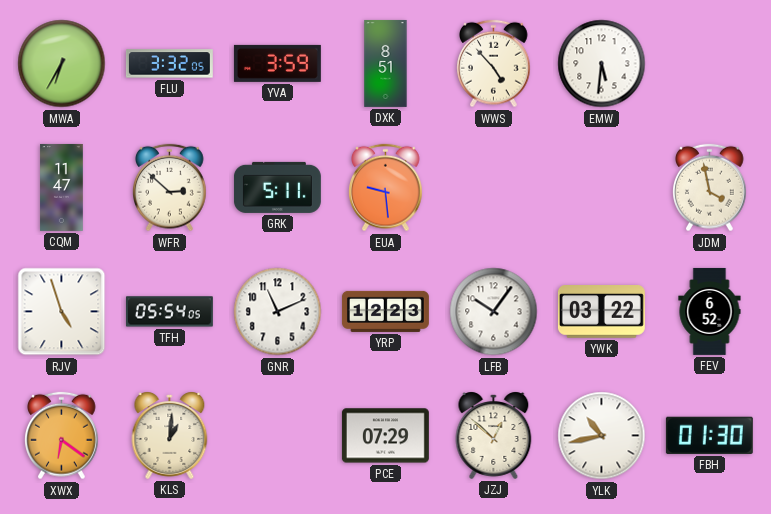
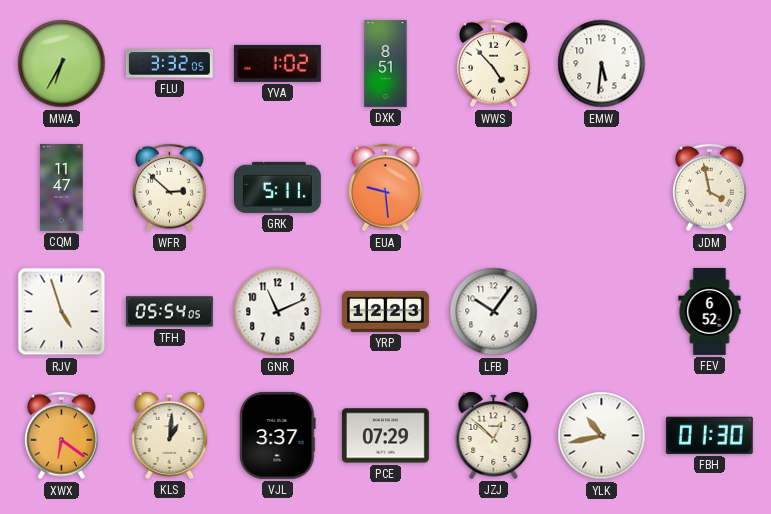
YVA: 3:59 -> 1:02 (277, 63)
YWK: 03:22 -> none (601, 312)
VJL: none -> 3:37 (278, 435)
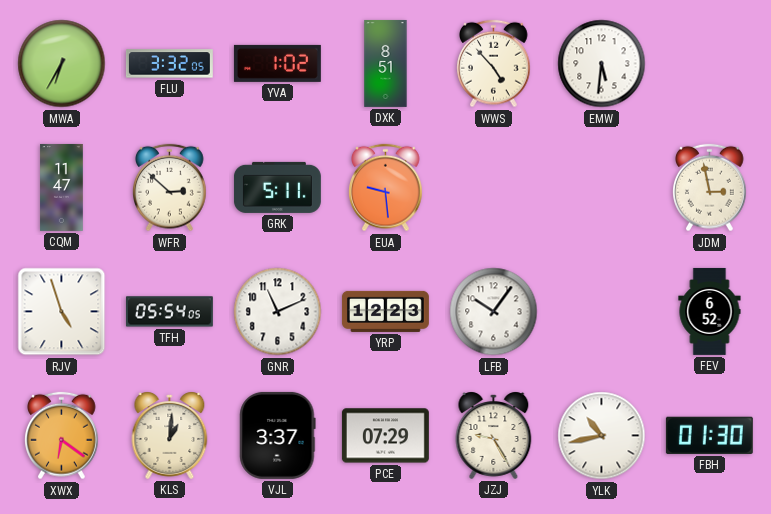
JDM: 3:58 -> 2:58 (710, 188)
JZJ: 12:52 -> 9:25 (494, 435)
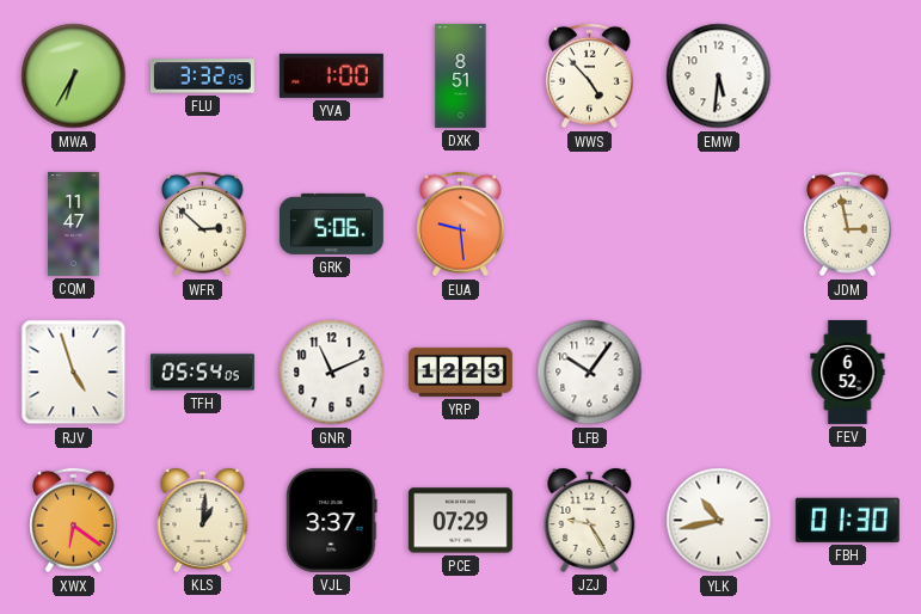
YVA: 1:02 -> 1:00 (331, 75)
GRK: 5:11 -> 5:06 (331, 223)
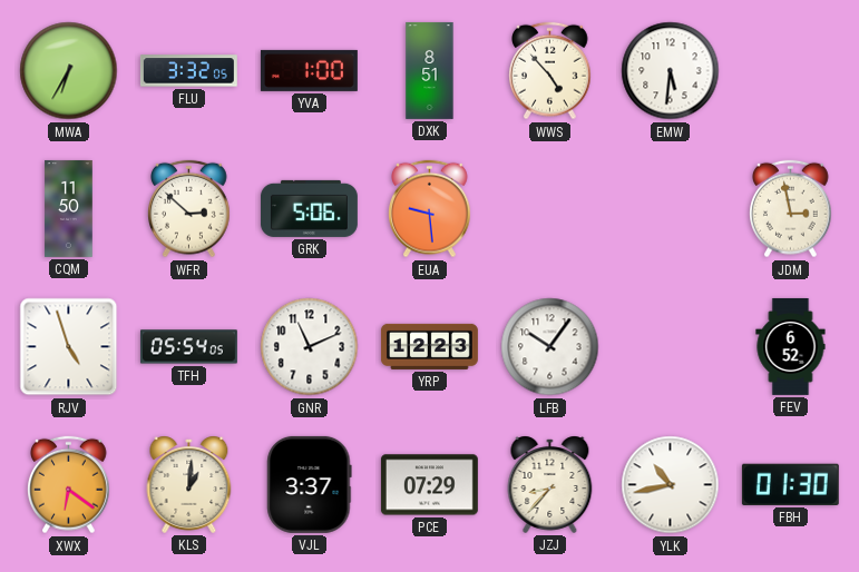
CQM: 11:47 -> 11:50 (69, 208)
JZJ: 9:25 -> 8:37 (550, 484)
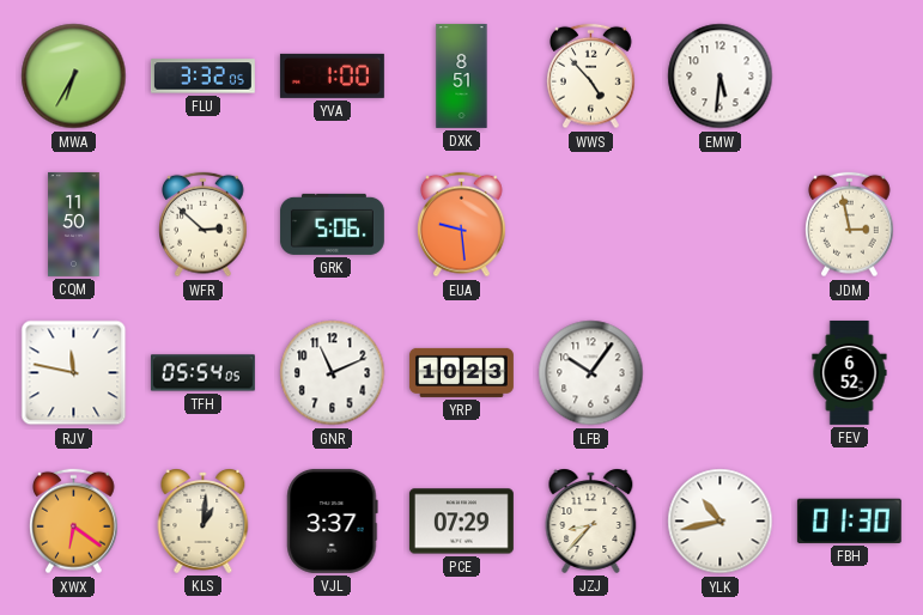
RJV: 4:57 -> 11:47 (74, 373)
YRP: 12:23 -> 10:23 (461, 372)
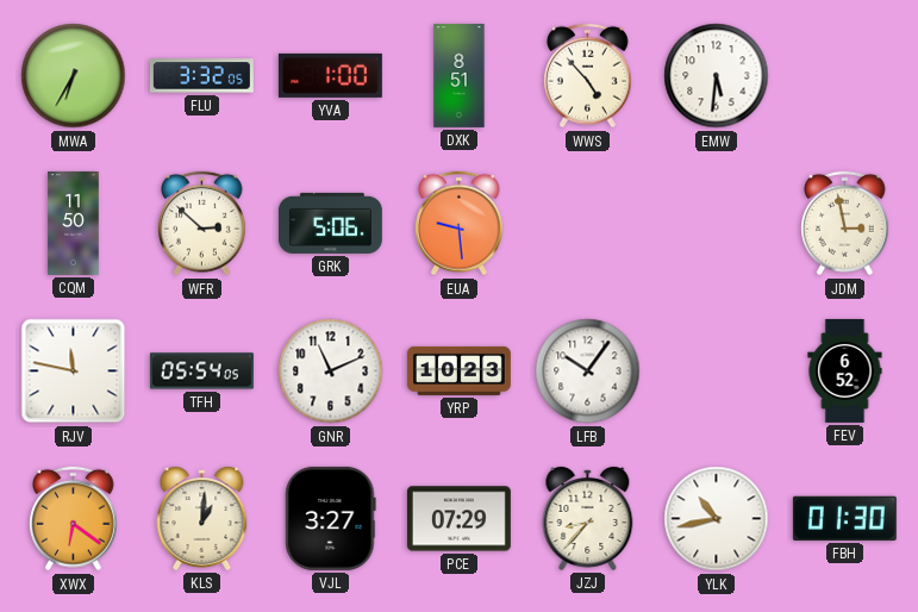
VJL: 3:37 -> 3:27 (331, 518)
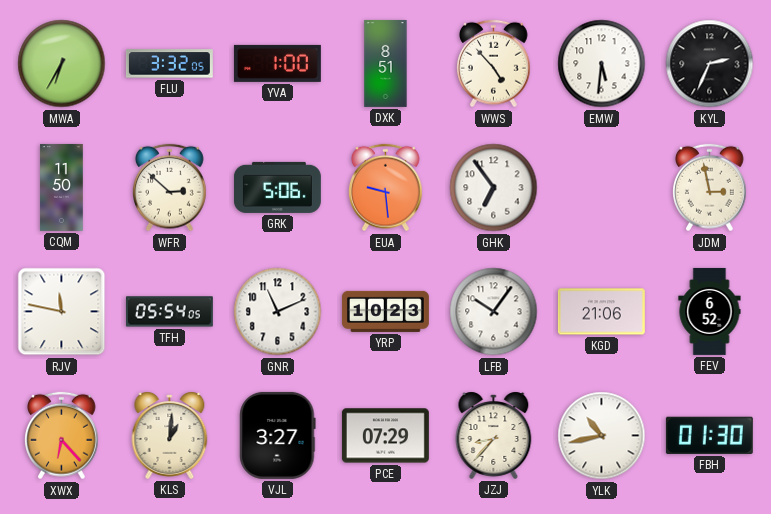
KYL: none -> 2:34 (710, 64)
GHK: none -> 6:54 (494, 188)
KGD: none -> 21:06 (601, 312)
XWX: 6:21 -> 6:23 (62, 436)
